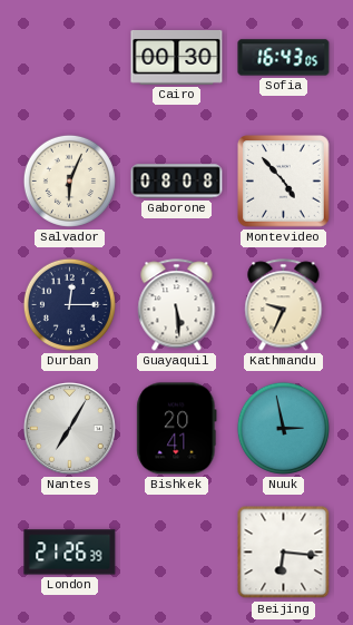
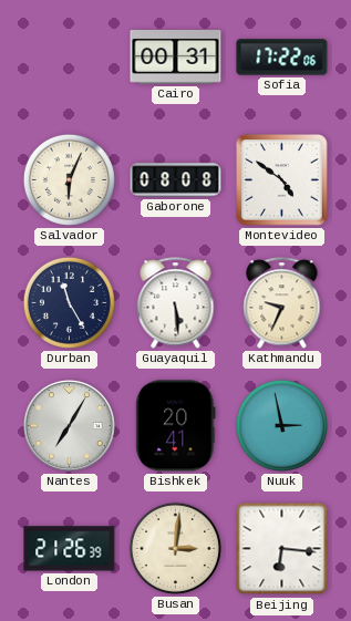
Cairo: 00:30 -> 00:31 (176, 58)
Sofia: 16:43 -> 17:22 (282, 58)
Montevideo: 4:53 -> 4:51 (282, 180)
Durban: 12:15 -> 11:25 (69, 302)
Busan: none -> 3:01 (175, 548)
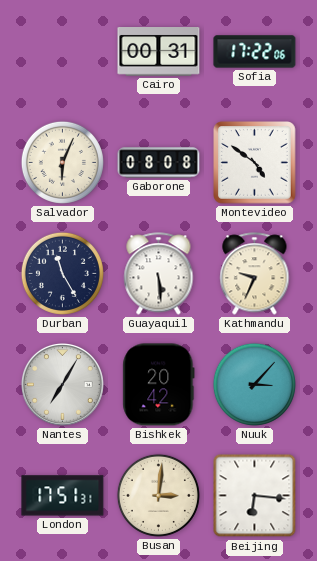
Bishkek: 20:41 -> 20:42 (159, 385)
Nuuk: 2:58 -> 3:07 (254, 384)
London: 21:26 -> 17:51 (63, 496)
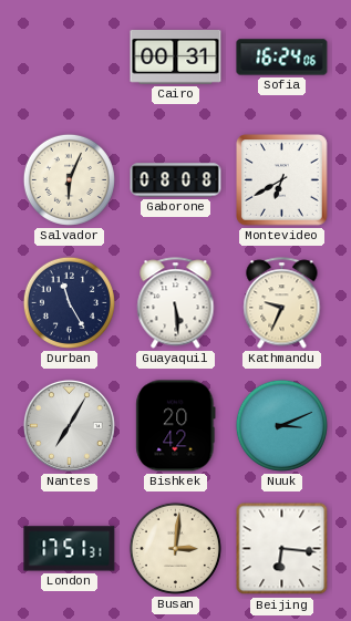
Sofia: 17:22 -> 16:24 (282, 58)
Montevideo: 4:51 -> 6:40 (282, 180)
Nuuk: 3:07 -> 3:11 (281, 425)
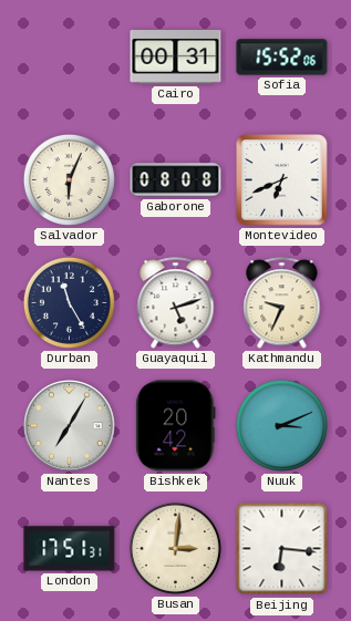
Sofia: 16:24 -> 15:52 (282, 58)
Montevideo: 6:40 -> 6:41 (282, 180)
Guayaquil: 5:29 -> 5:12 (176, 303)
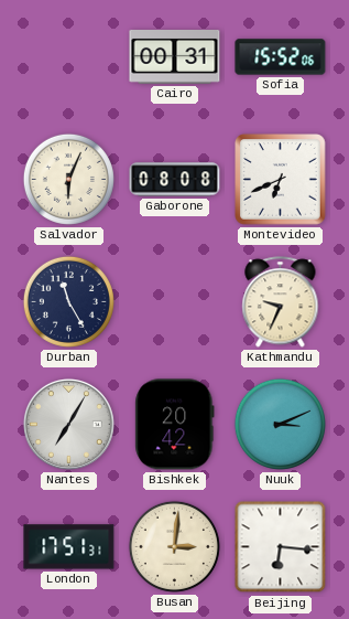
Guayaquil: 5:12 -> none (176, 303)
